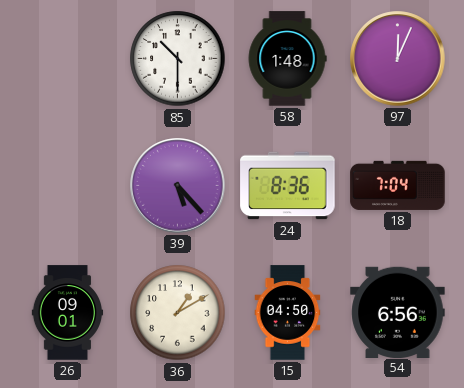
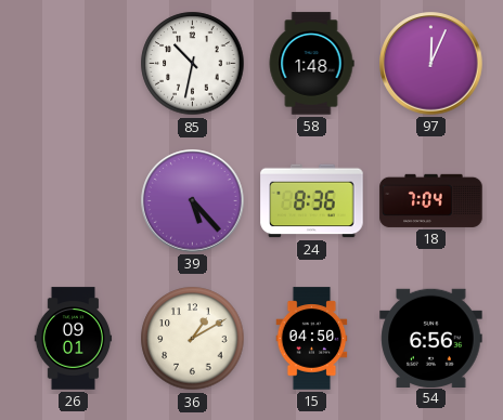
85: 10:30 -> 10:32 (193, 64)
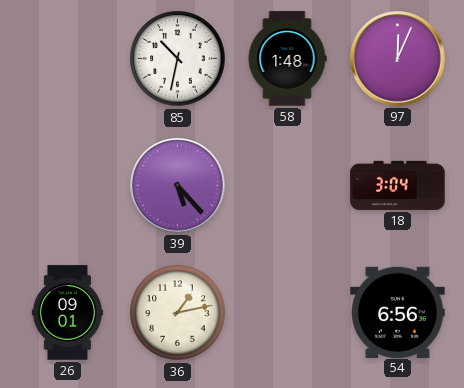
24: 8:36 -> none (312, 201)
18: 7:04 -> 3:04 (398, 185)
36: 1:10 -> 1:13 (178, 313)
15: 04:50 -> none (312, 339)
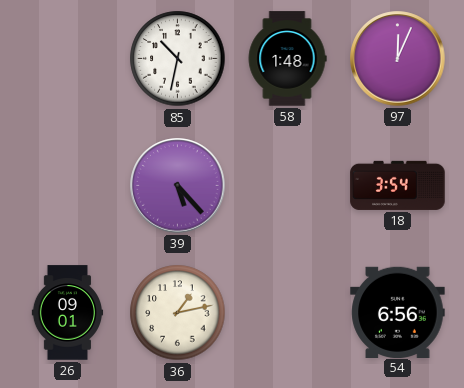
18: 3:04 -> 3:54 (398, 185)
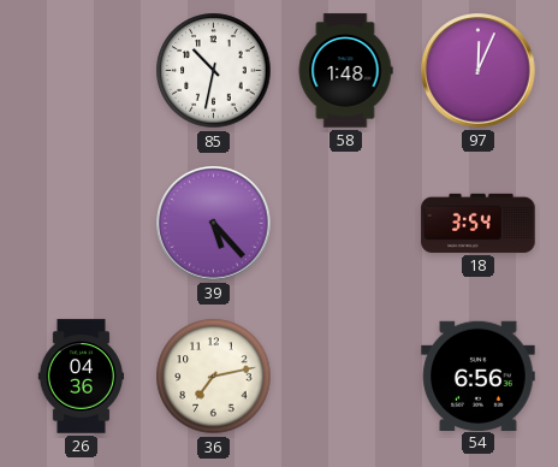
26: 09:01 -> 04:36 (82, 377)
36: 1:13 -> 7:13 (214, 377)
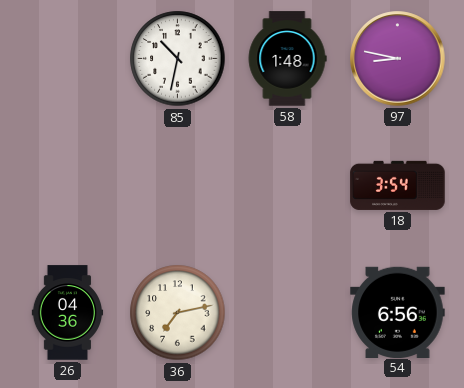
97: 12:04 -> 8:47 (398, 59)
39: 5:23 -> none (214, 224)
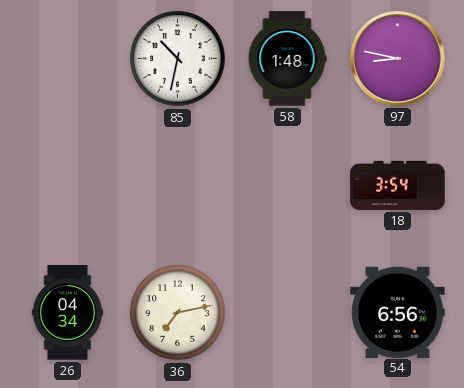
26: 04:36 -> 04:34 (68, 313)
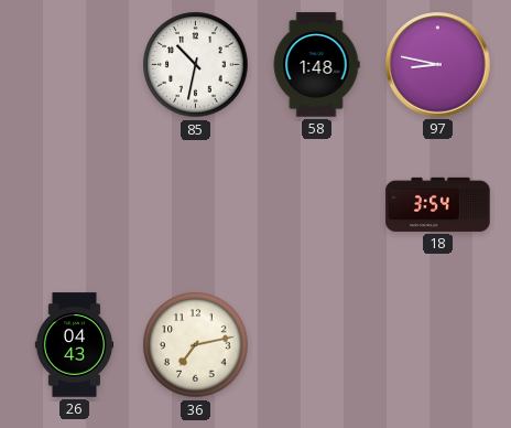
26: 04:34 -> 04:43 (75, 345)
54: 6:56 -> none (398, 312)
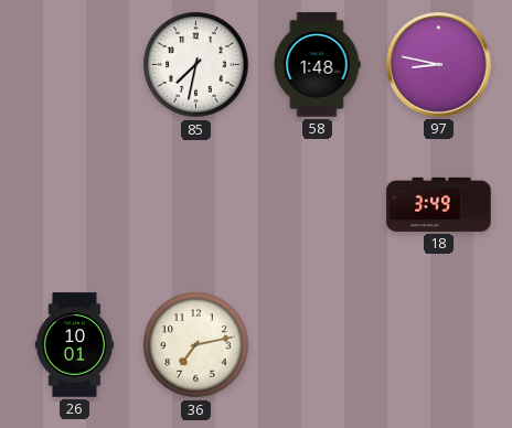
85: 10:32 -> 7:32 (196, 65)
18: 3:54 -> 3:49 (439, 204)
26: 04:43 -> 10:01 (75, 345)
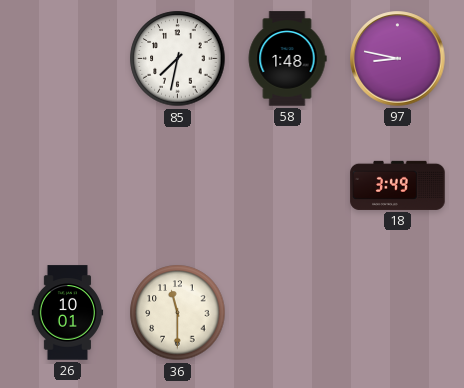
36: 7:13 -> 11:30 (178, 313)
